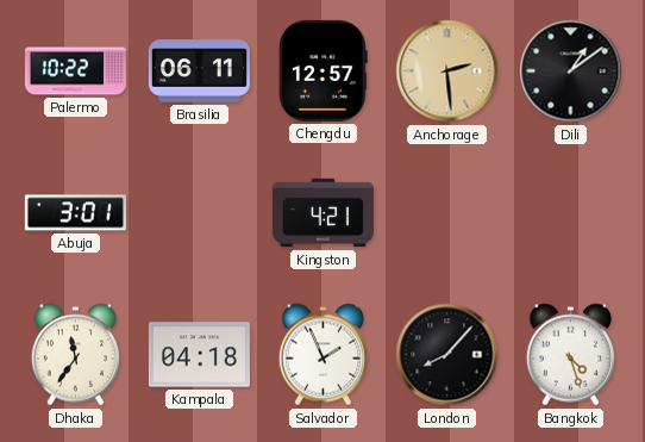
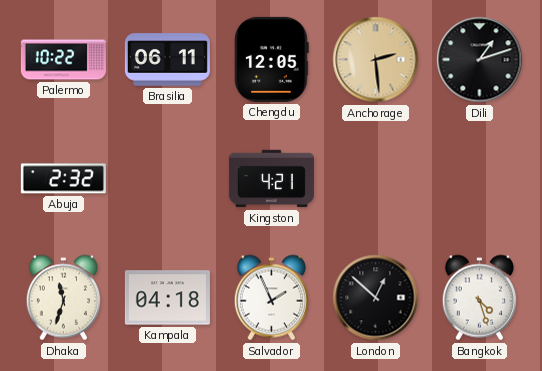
Chengdu: 12:57 -> 12:05 (272, 59)
Dili: 1:09 -> 1:12 (480, 60)
Abuja: 3:01 -> 2:32 (63, 179)
Dhaka: 11:36 -> 11:33 (63, 298)
London: 8:07 -> 12:52 (376, 298)
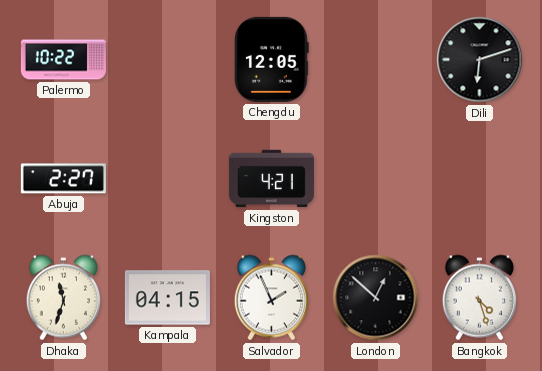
Brasilia: 06:11 -> none (167, 60)
Anchorage: 2:29 -> none (376, 60)
Dili: 1:12 -> 6:12 (480, 60)
Abuja: 2:32 -> 2:27 (63, 179)
Kampala: 04:18 -> 04:15 (167, 298)
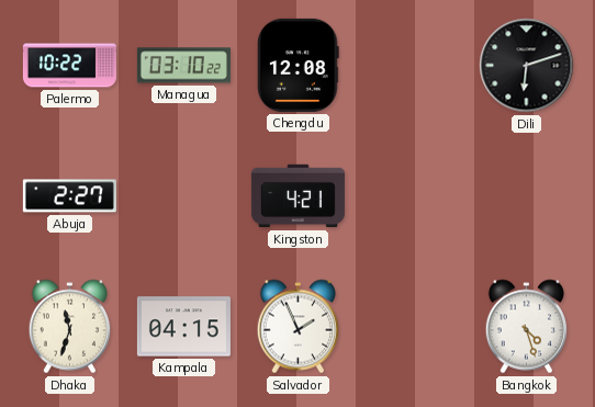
Managua: none -> 03:10 (183, 66)
Chengdu: 12:05 -> 12:08 (299, 65)
London: 12:52 -> none (376, 298)
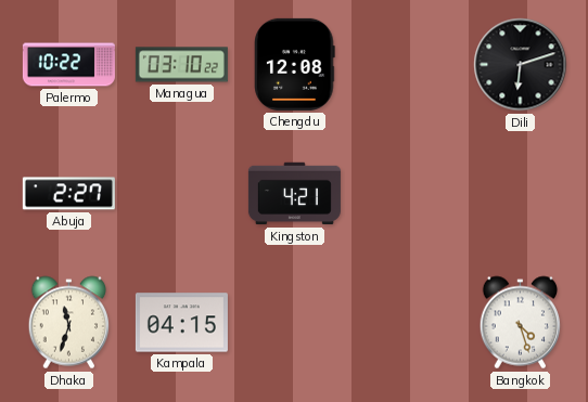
Salvador: 1:56 -> none (297, 327)
